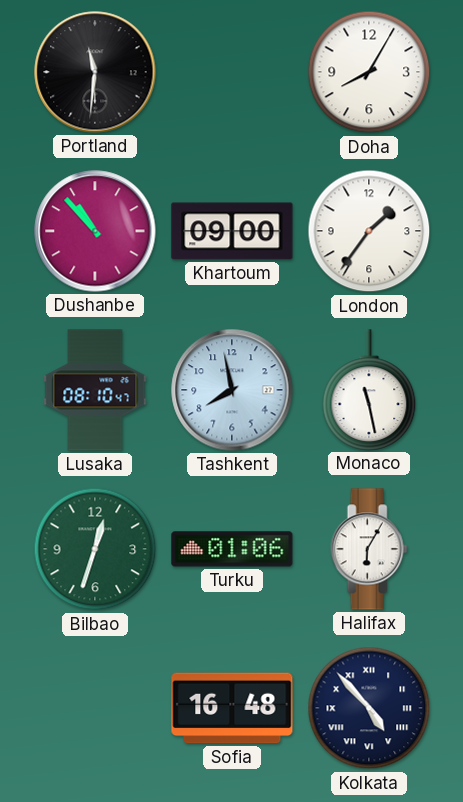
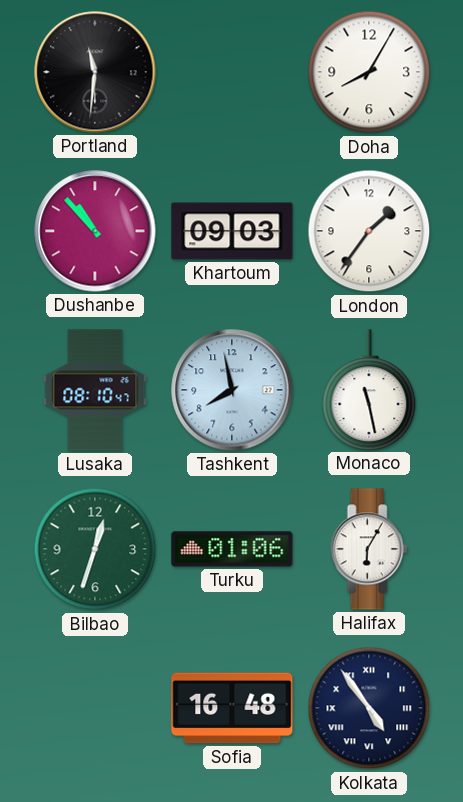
Khartoum: 09:00 -> 09:03 (232, 231)
Kolkata: 4:53 -> 4:54 (369, 708)
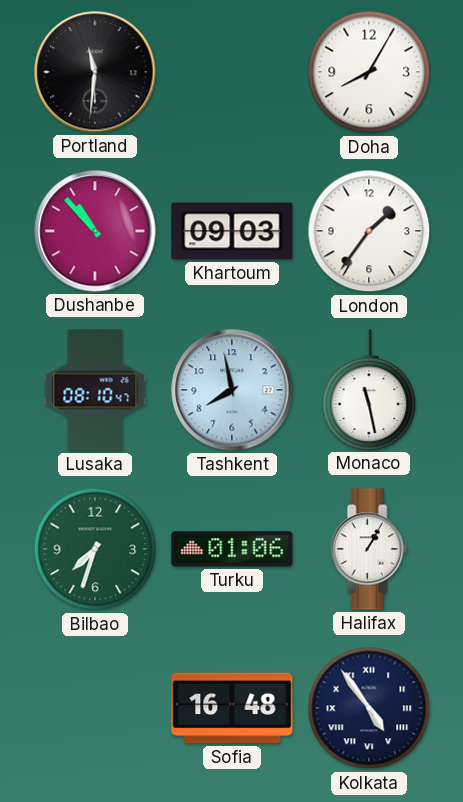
Bilbao: 12:33 -> 7:33 (95, 549)
Halifax: 6:05 -> 1:05 (369, 549)
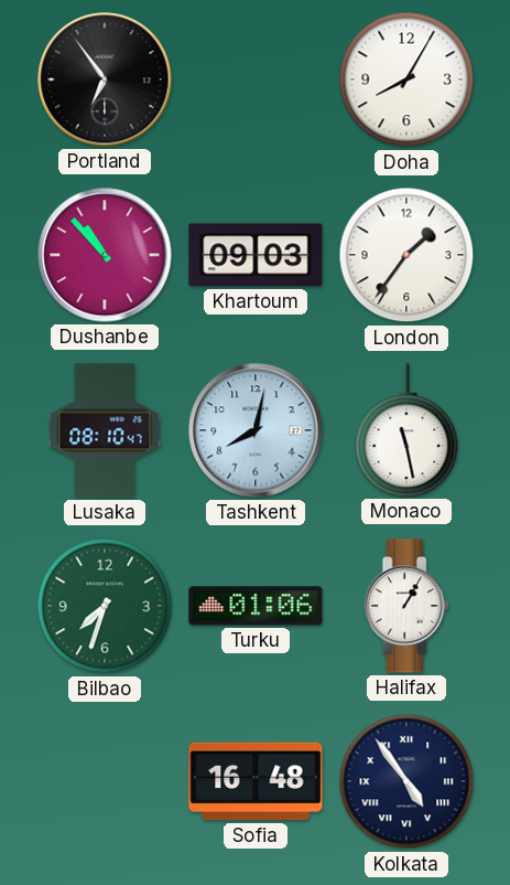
Portland: 11:31 -> 6:54 (105, 79)
Tashkent: 7:58 -> 8:02 (256, 430)
